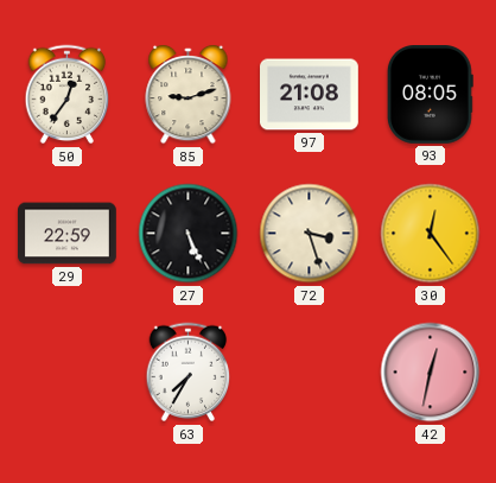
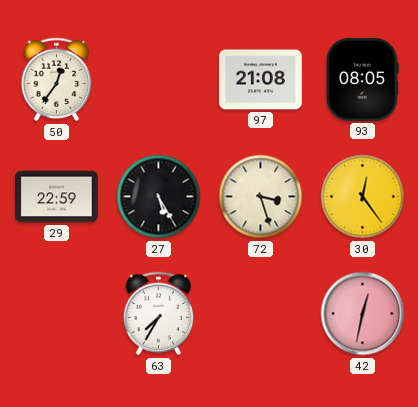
85: 9:12 -> none (189, 95)
27: 5:26 -> 5:25 (159, 197)
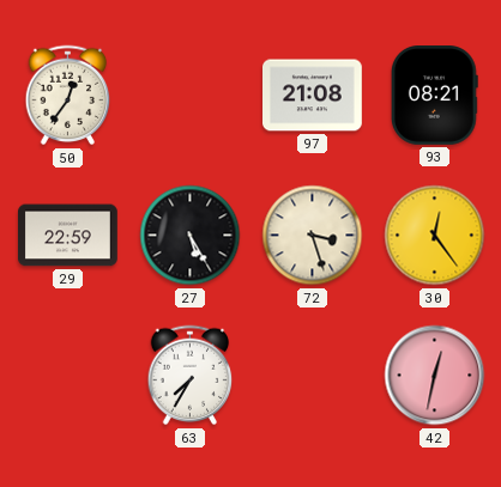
93: 08:05 -> 08:21 (434, 96)
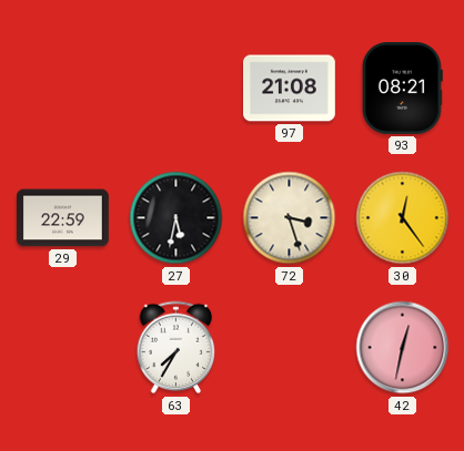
50: 12:36 -> none (68, 96)
27: 5:25 -> 5:32 (176, 218)
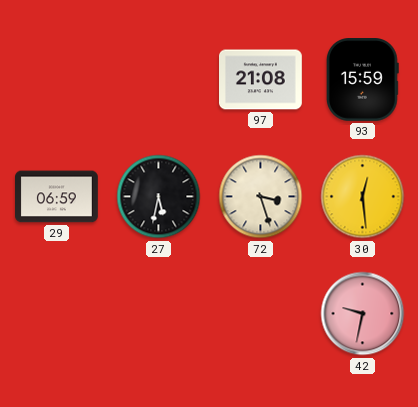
93: 08:21 -> 15:59 (362, 80)
29: 22:59 -> 06:59 (57, 197)
30: 12:24 -> 12:29 (363, 197)
63: 7:35 -> none (176, 348)
42: 12:32 -> 9:32 (363, 314)
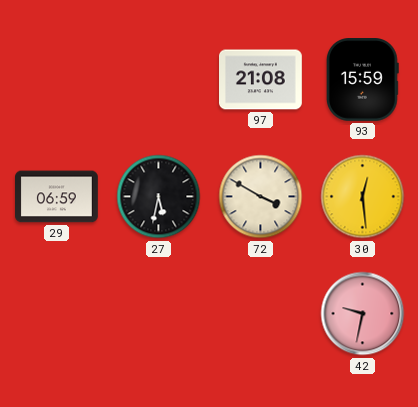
72: 3:27 -> 3:50 (261, 197)
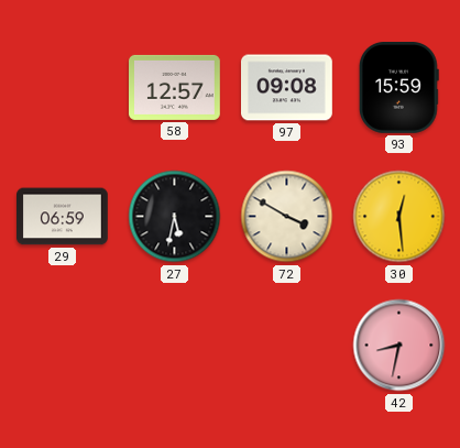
58: none -> 12:57 (175, 87)
97: 21:08 -> 09:08 (287, 88)
42: 9:32 -> 8:32 (399, 346)
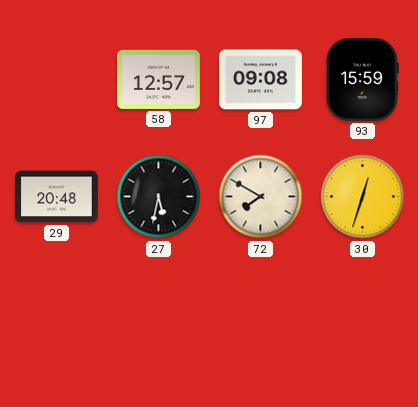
29: 06:59 -> 20:48 (57, 197)
72: 3:50 -> 7:50 (261, 197)
30: 12:29 -> 12:33 (363, 197)
42: 8:32 -> none (399, 346)
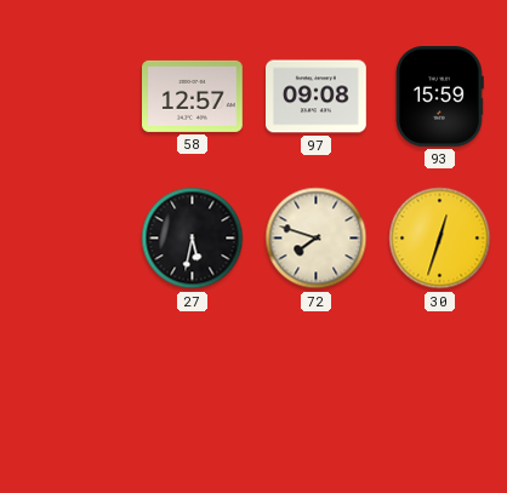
29: 20:48 -> none (57, 197)
72: 7:50 -> 7:48 (317, 239)
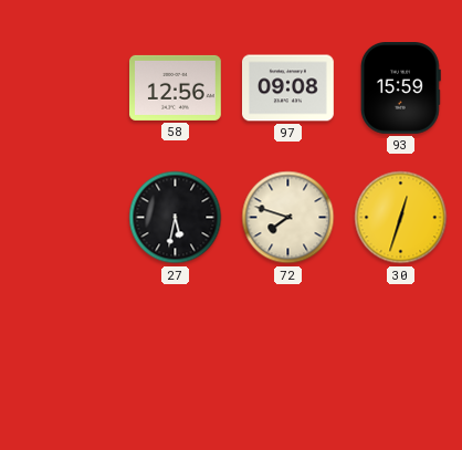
58: 12:57 -> 12:56 (176, 87)
